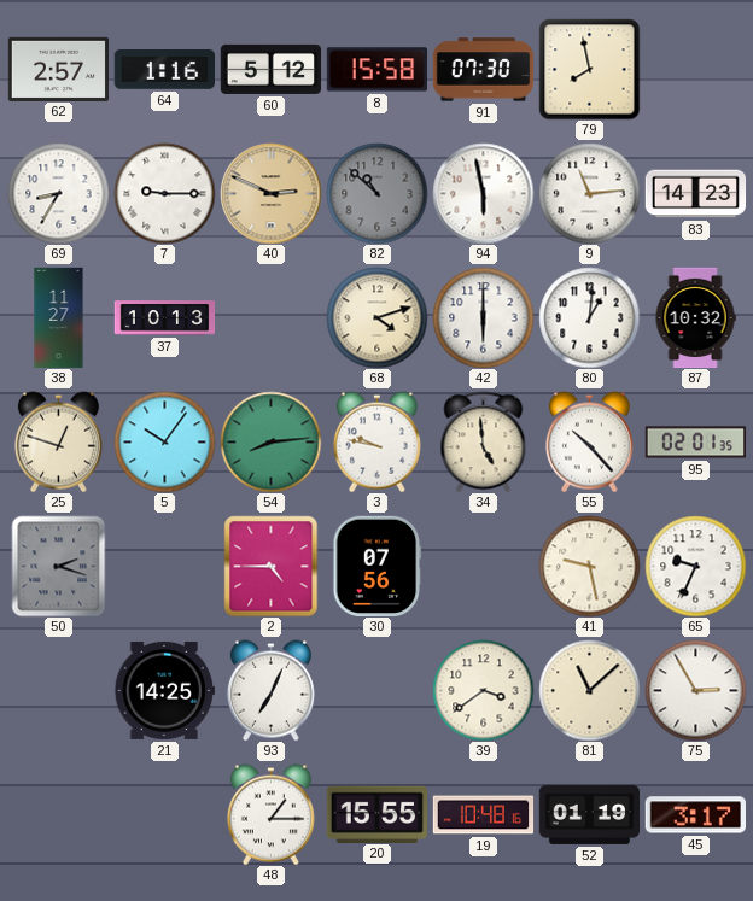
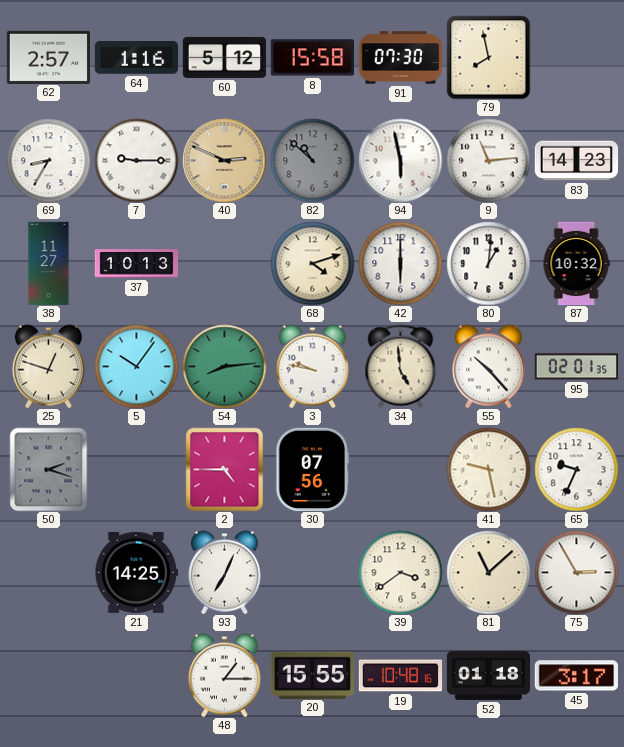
52: 01:19 -> 01:18 (488, 675)
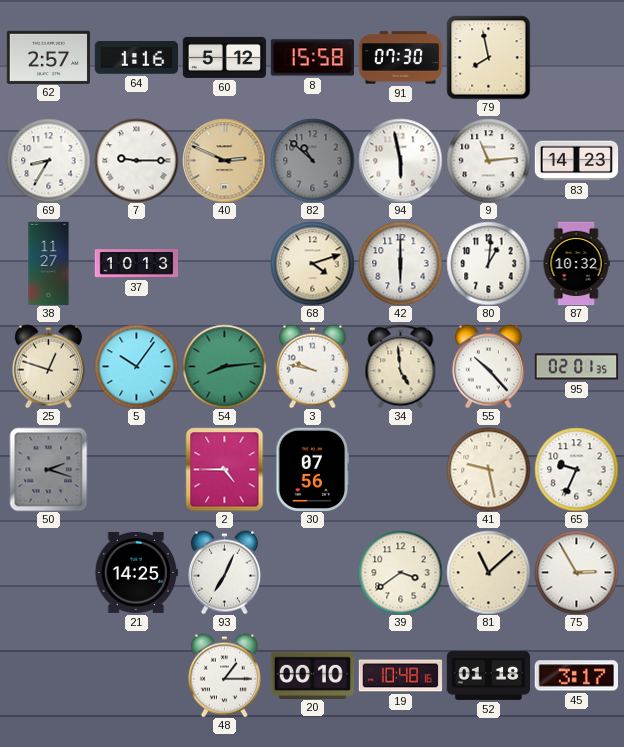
20: 15:55 -> 00:10 (312, 675)
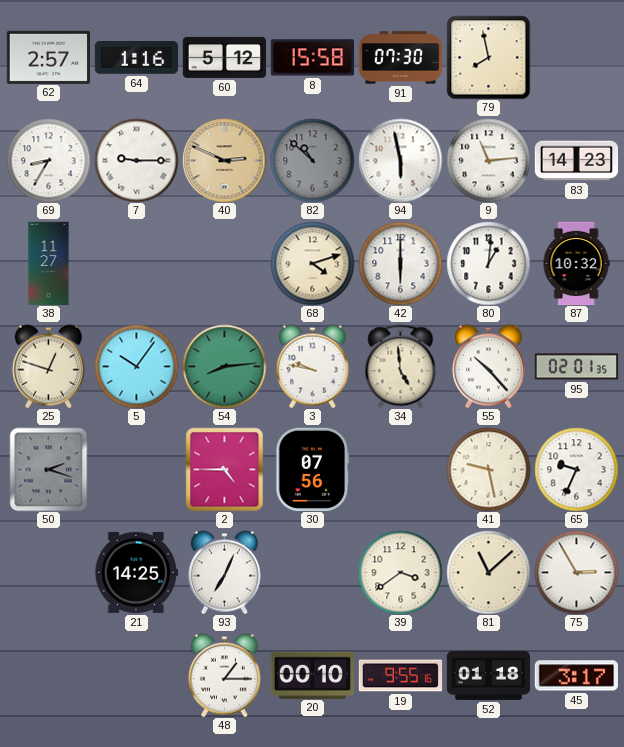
37: 10:13 -> none (136, 264)
19: 10:48 -> 9:55 (400, 676)
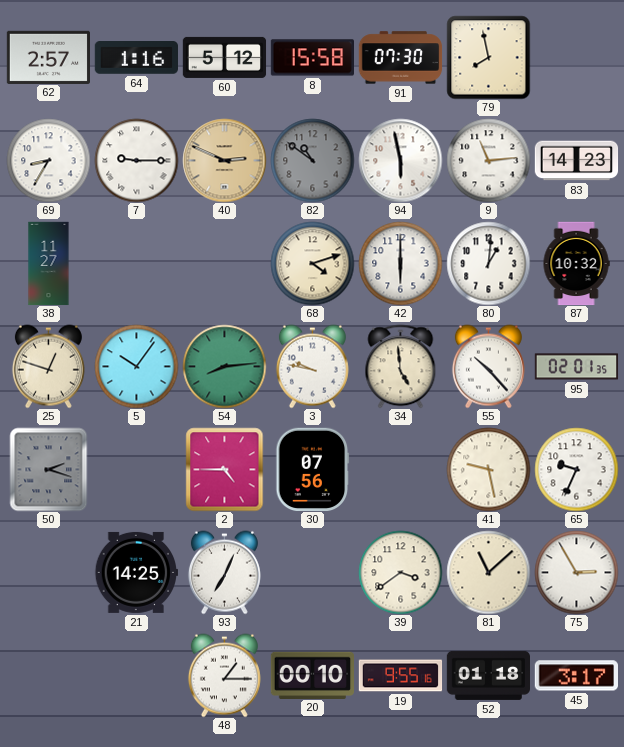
82: 10:52 -> 10:51 (312, 160)
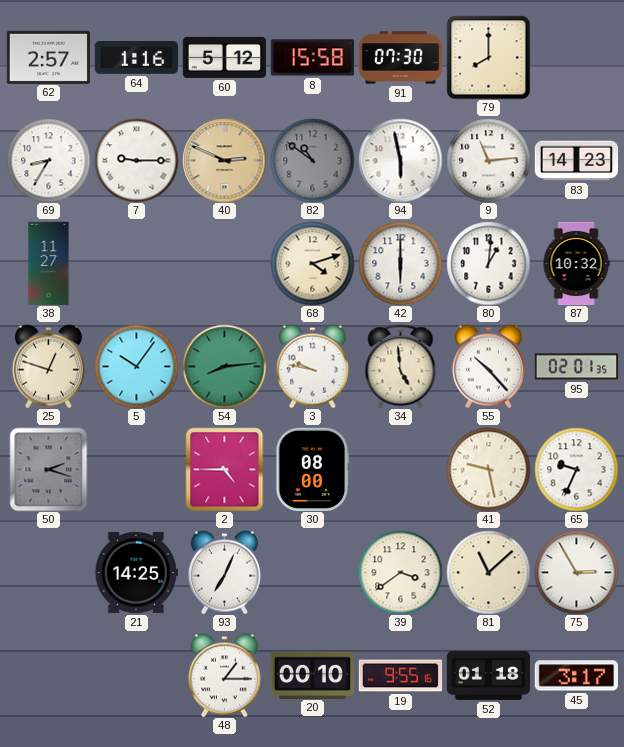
79: 7:58 -> 8:00 (488, 57)
30: 07:56 -> 08:00 (313, 469)
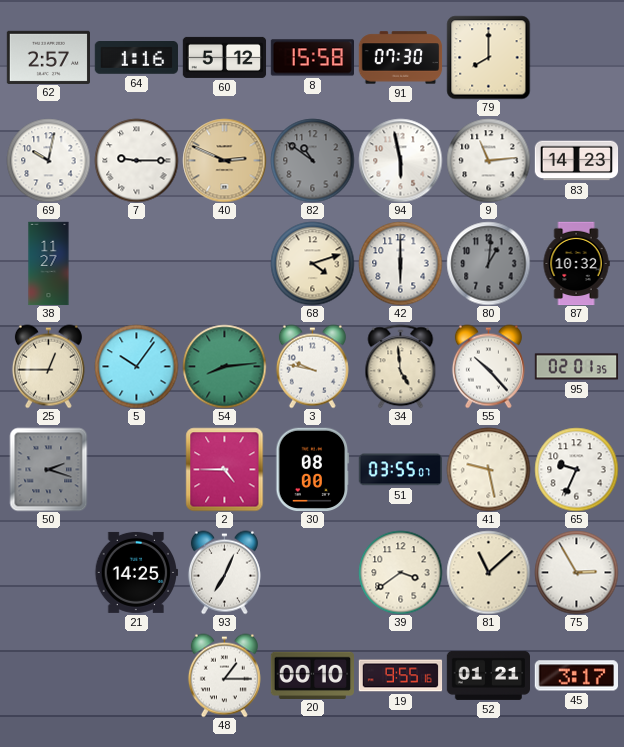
69: 8:35 -> 10:02 (48, 160)
80 dial: white -> grey (488, 263)
25: 12:48 -> 12:45 (48, 366)
51: none -> 03:55 (400, 470)
52: 01:18 -> 01:21 (488, 675)
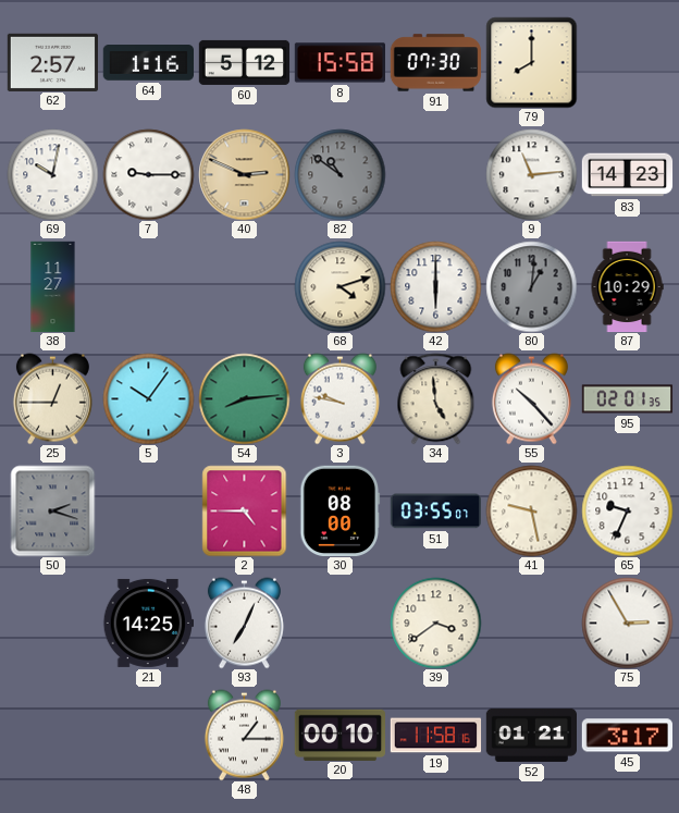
94: 5:58 -> none (400, 160)
87: 10:32 -> 10:29 (627, 286)
81: 11:08 -> none (488, 572)
19: 9:55 -> 11:58 (435, 736)
